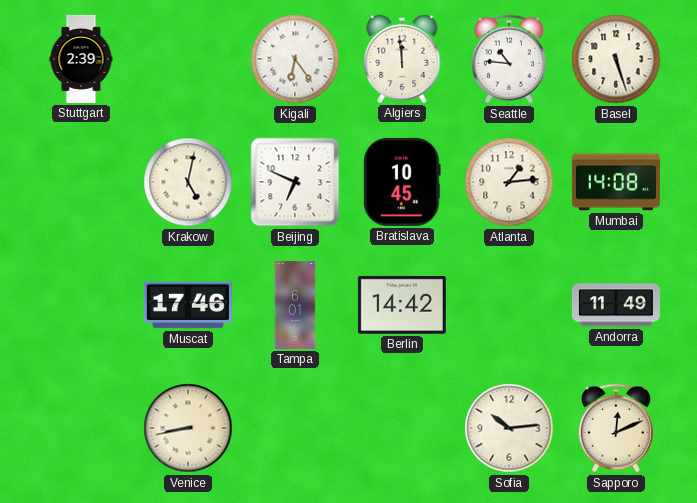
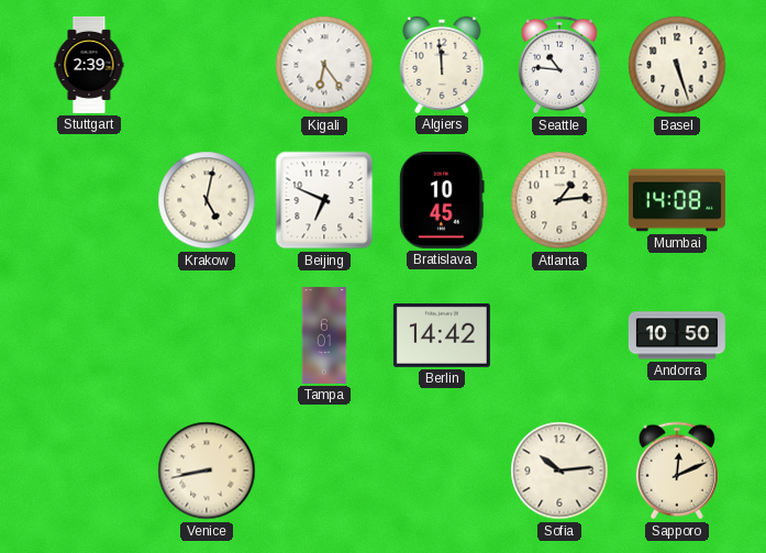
Muscat: 17:46 -> none (188, 305)
Andorra: 11:49 -> 10:50 (677, 335)
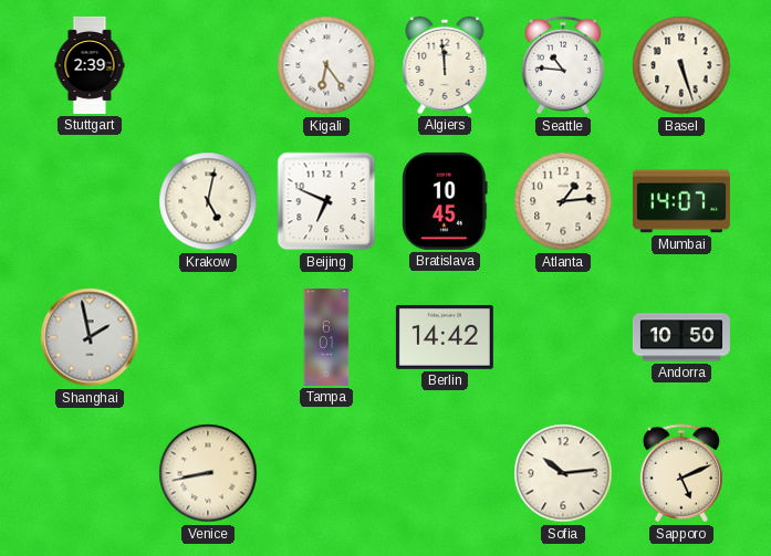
Mumbai: 14:08 -> 14:07 (681, 201)
Shanghai: none -> 1:58 (90, 337)
Sapporo: 12:11 -> 5:11 (681, 473)
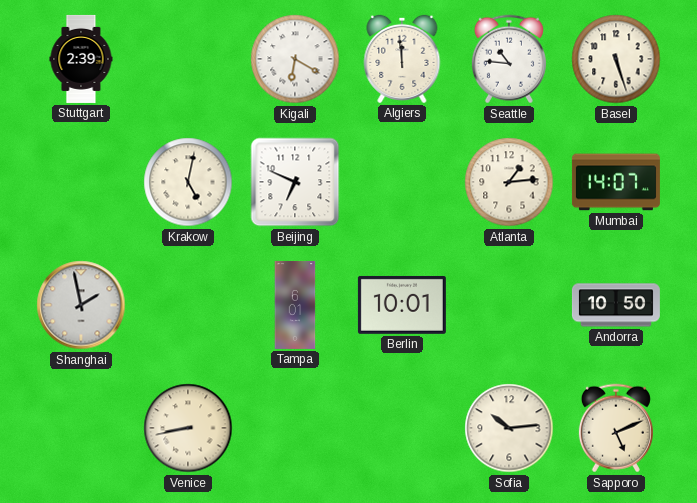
Kigali: 6:24 -> 6:20 (295, 59)
Bratislava: 10:45 -> none (445, 201)
Berlin: 14:42 -> 10:01 (402, 305)
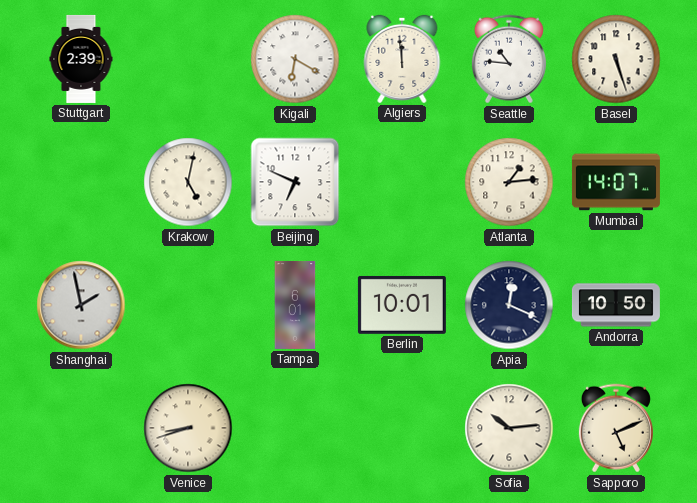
Apia: none -> 12:19 (509, 305)
Venice: 8:43 -> 8:42 (188, 428)
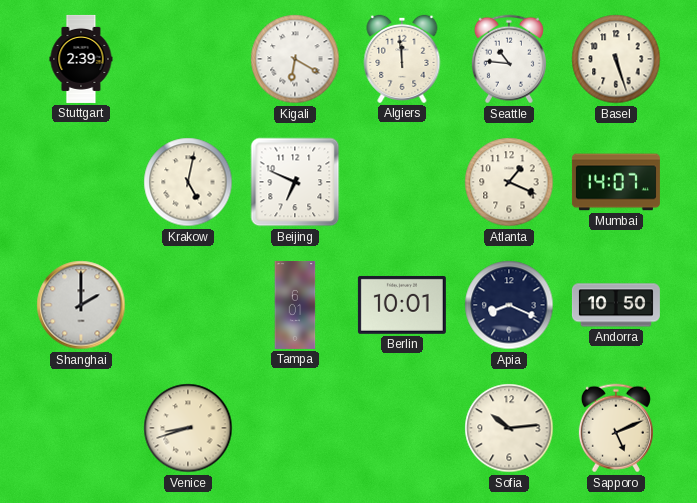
Atlanta: 1:14 -> 1:19 (509, 182)
Shanghai: 1:58 -> 2:00 (81, 305)
Apia: 12:19 -> 8:19 (509, 305)
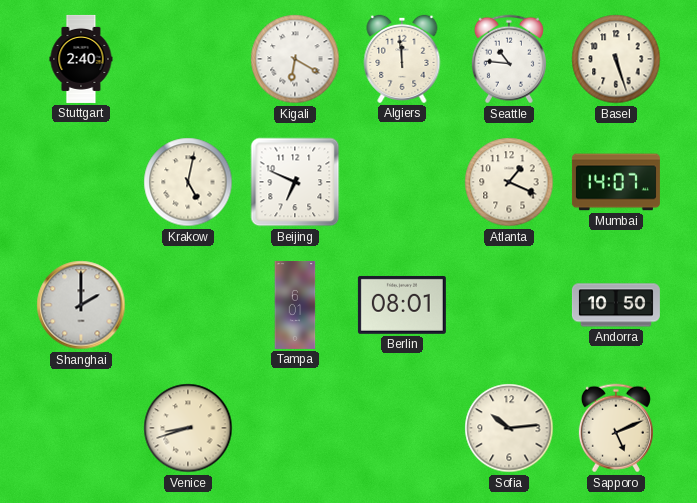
Stuttgart: 2:39 -> 2:40 (81, 59)
Berlin: 10:01 -> 08:01 (402, 305)
Apia: 8:19 -> none (509, 305)
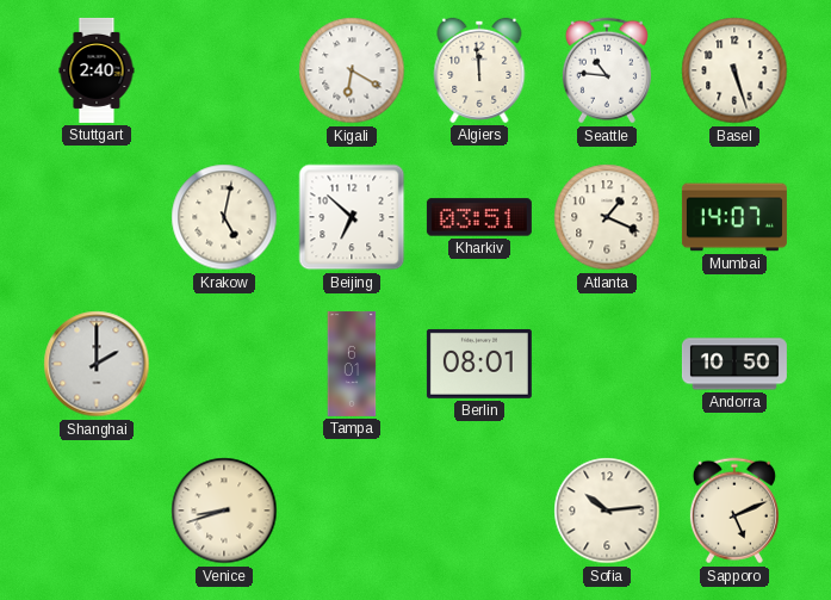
Beijing: 6:49 -> 6:52 (352, 217)
Kharkiv: none -> 03:51 (479, 217)
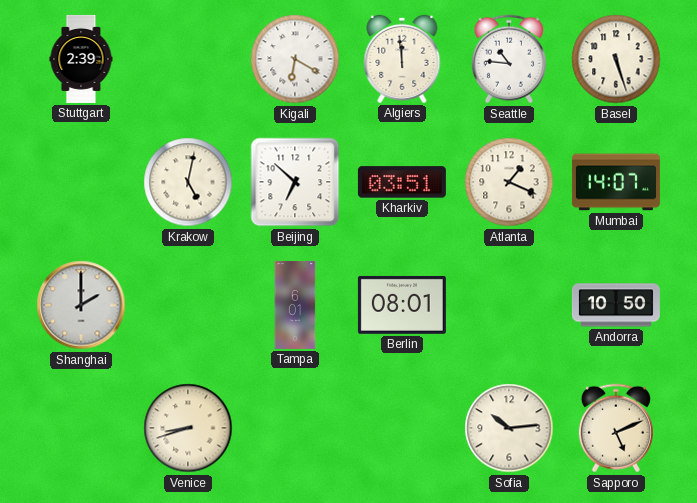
Stuttgart: 2:40 -> 2:39 (81, 59)
